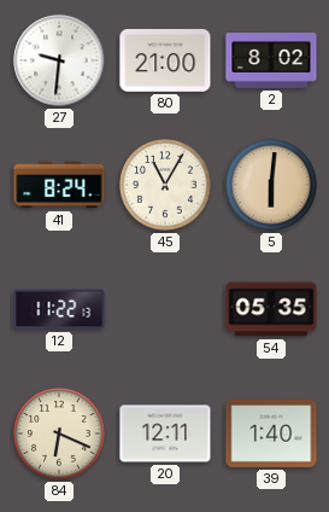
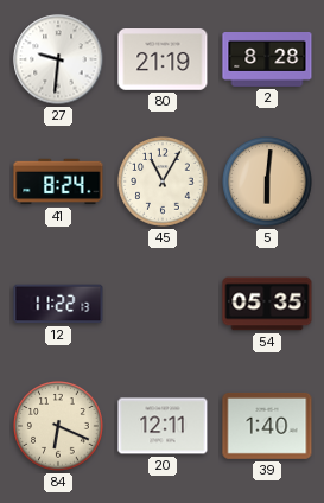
80: 21:00 -> 21:19 (163, 59)
2: 8:02 -> 8:28 (267, 61)
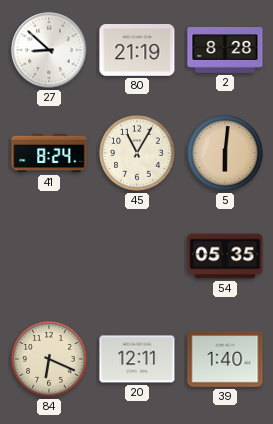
27: 9:31 -> 8:52 (49, 50)
12: 11:22 -> none (58, 304)
